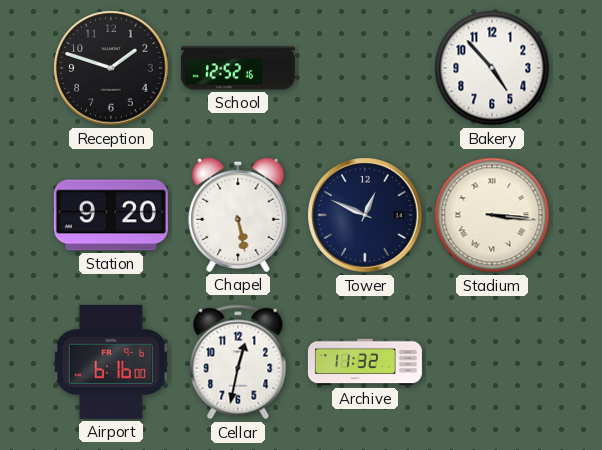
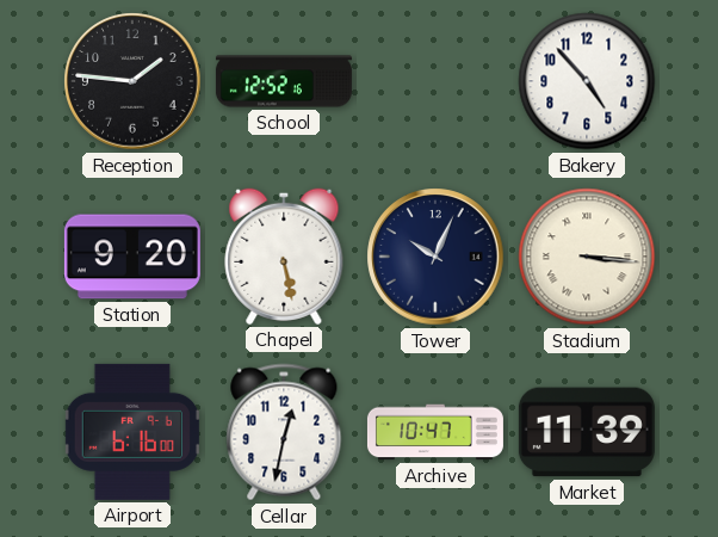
Reception: 1:48 -> 1:46 (132, 81)
Tower: 12:49 -> 10:04 (435, 257)
Archive: 11:32 -> 10:47 (435, 432)
Market: none -> 11:39 (587, 432)
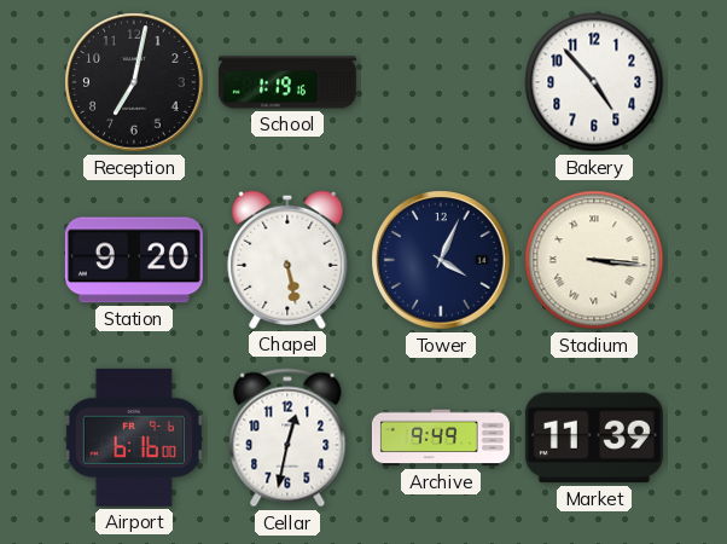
Reception: 1:46 -> 7:02 (134, 82)
School: 12:52 -> 1:19 (287, 82)
Tower: 10:04 -> 4:04 (441, 260)
Archive: 10:47 -> 9:49 (441, 438)
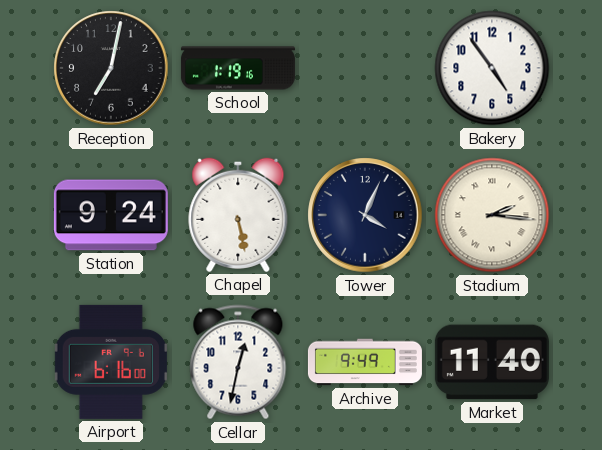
Bakery: 4:53 -> 4:54 (492, 68)
Station: 9:20 -> 9:24 (111, 215)
Stadium: 3:16 -> 2:16 (492, 215)
Market: 11:39 -> 11:40 (492, 362)
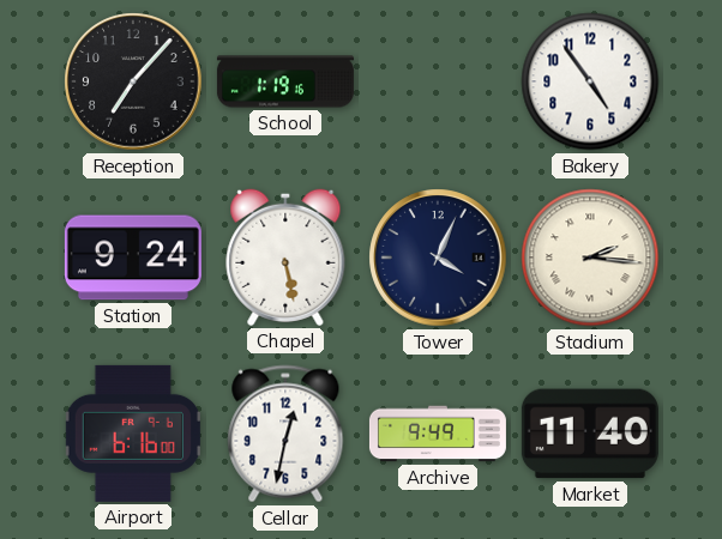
Reception: 7:02 -> 7:07 (133, 81)
